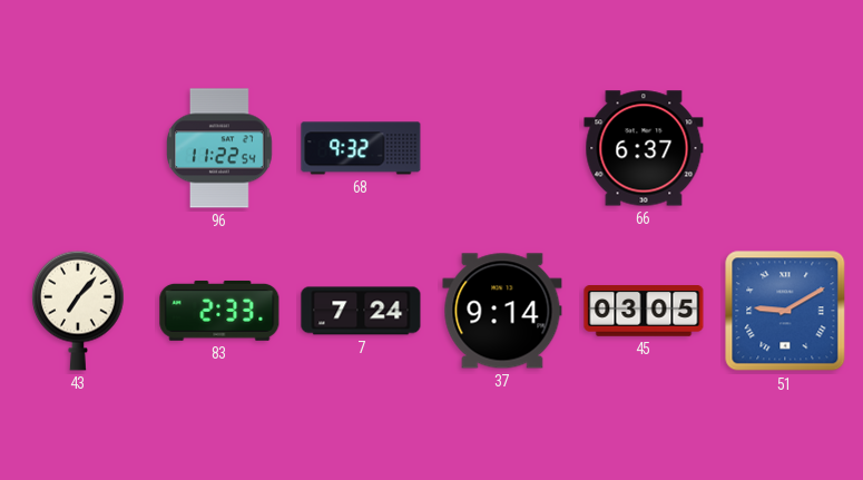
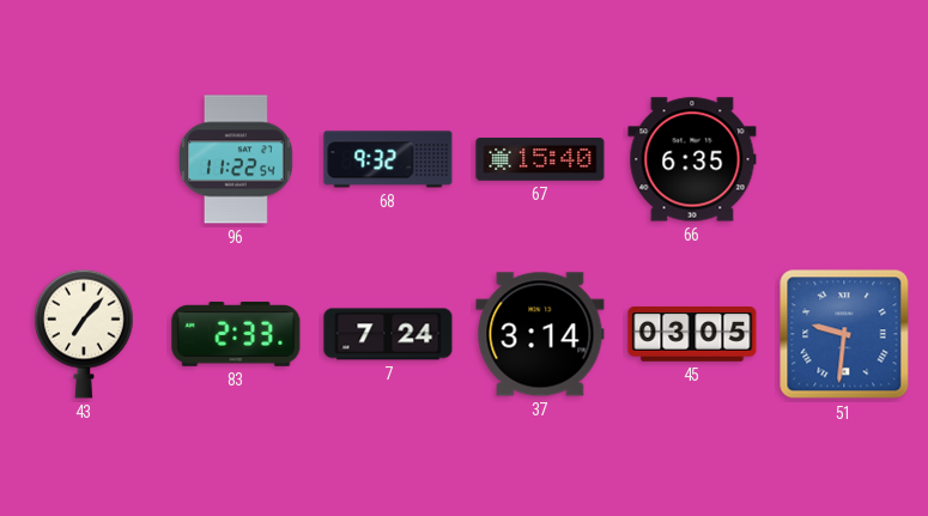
67: none -> 15:40 (540, 159)
66: 6:37 -> 6:35 (692, 159)
37: 9:14 -> 3:14 (540, 334)
51: 9:10 -> 9:31 (844, 334)
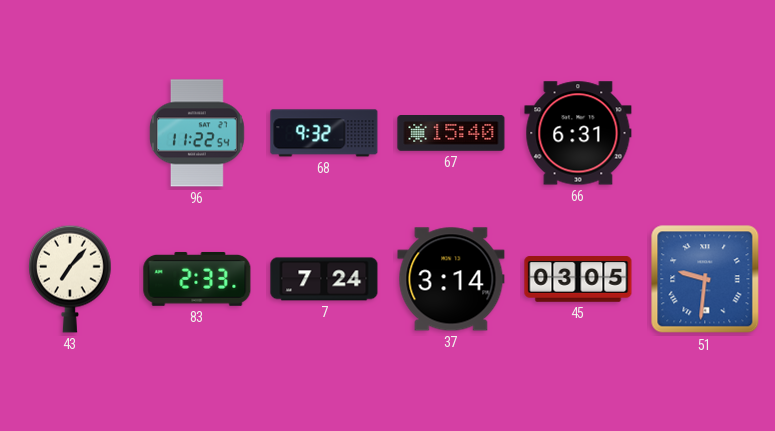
66: 6:35 -> 6:31 (578, 133)
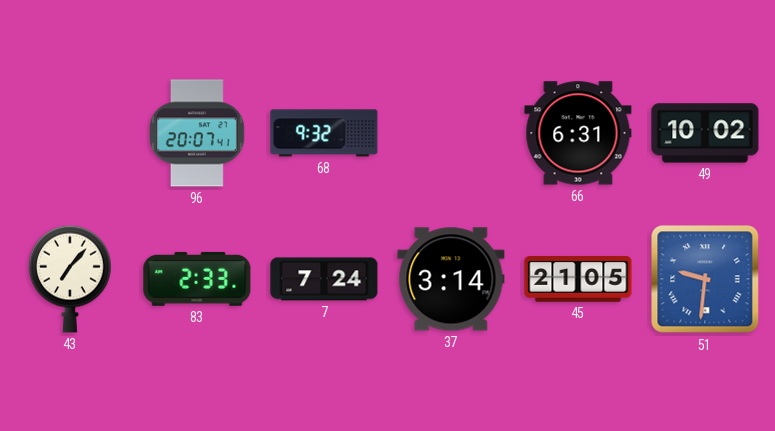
96: 11:22 -> 20:07 (197, 133)
67: 15:40 -> none (451, 133)
49: none -> 10:02 (705, 133)
45: 03:05 -> 21:05 (578, 279)
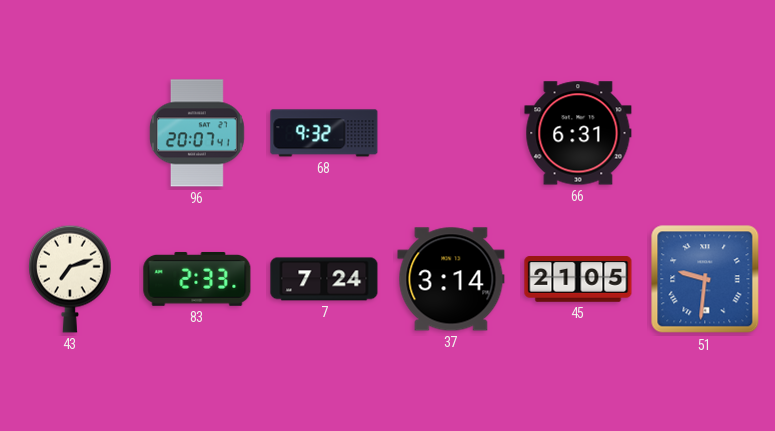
49: 10:02 -> none (705, 133)
43: 7:07 -> 7:12 (71, 279)
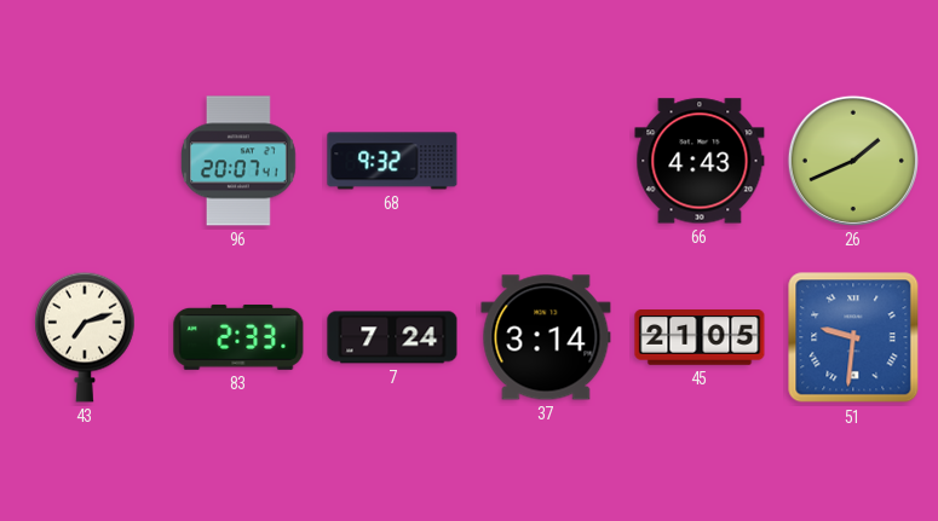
66: 6:31 -> 4:43 (700, 161)
26: none -> 1:41 (853, 161)
